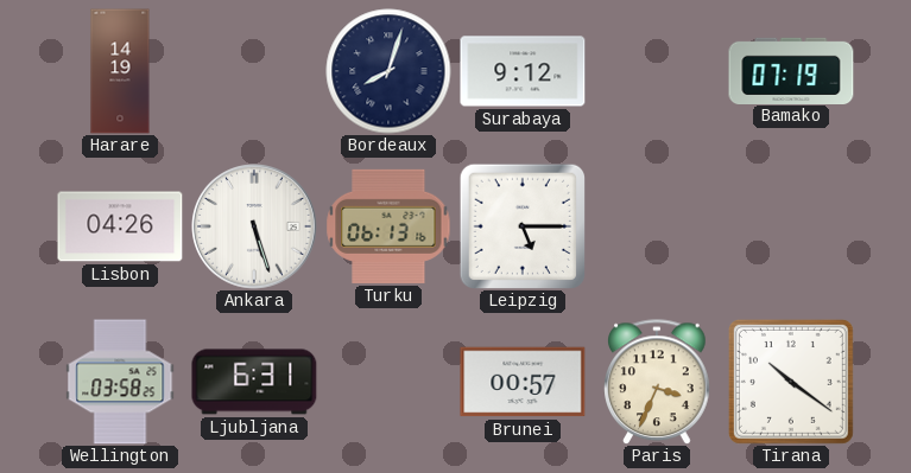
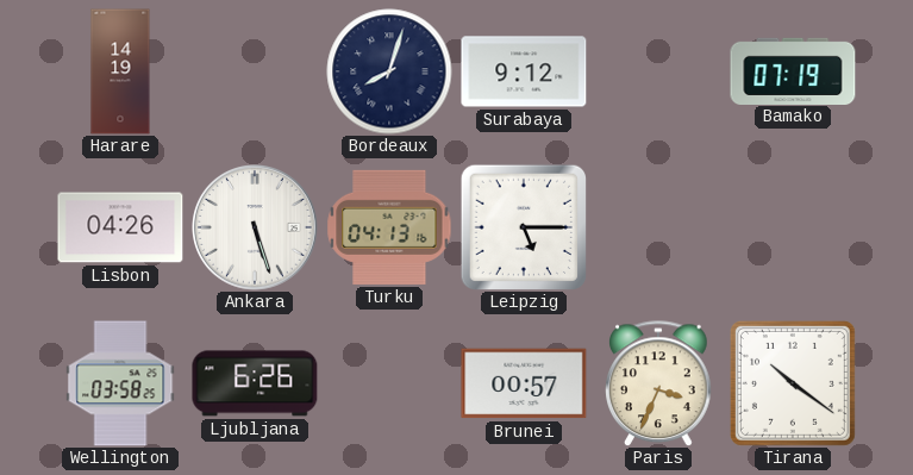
Turku: 06:13 -> 04:13 (389, 227)
Ljubljana: 6:31 -> 6:26 (255, 383)
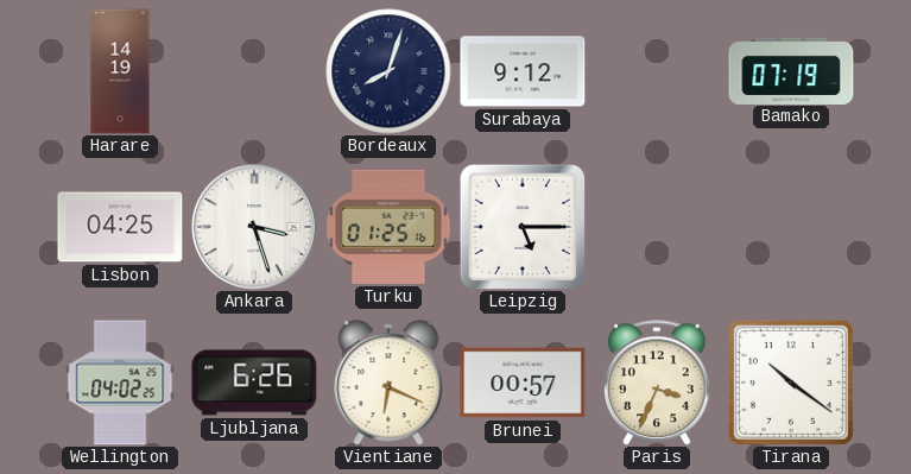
Lisbon: 04:26 -> 04:25 (120, 227)
Ankara: 5:27 -> 3:27 (255, 228)
Turku: 04:13 -> 01:25 (388, 227)
Wellington: 03:58 -> 04:02 (120, 383)
Vientiane: none -> 6:19 (388, 383)
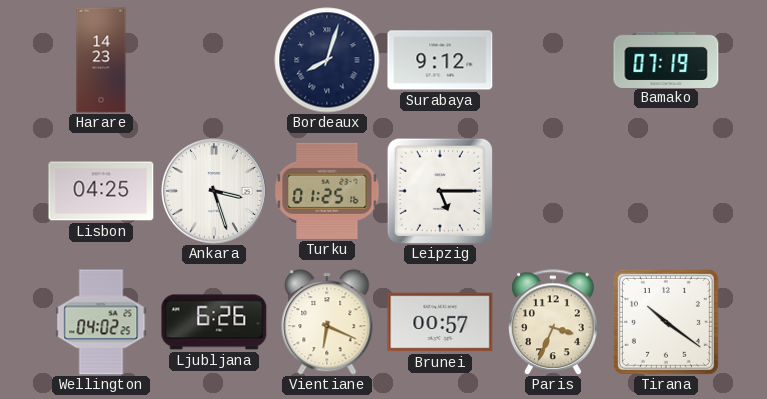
Harare: 14:19 -> 14:23 (101, 60)
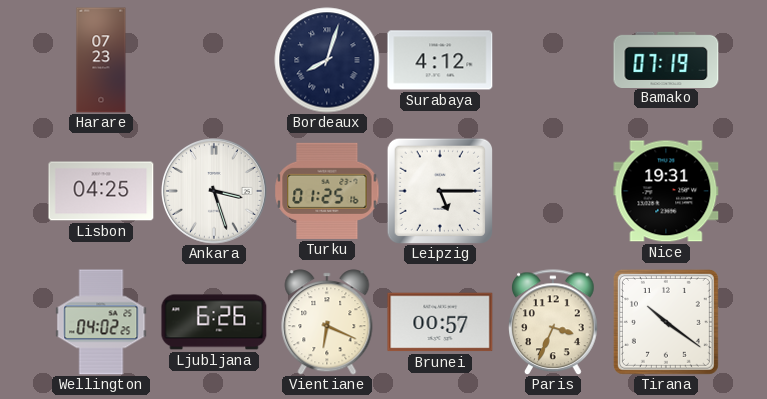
Harare: 14:23 -> 07:23 (101, 60)
Surabaya: 9:12 -> 4:12 (440, 60)
Nice: none -> 19:31 (666, 191)
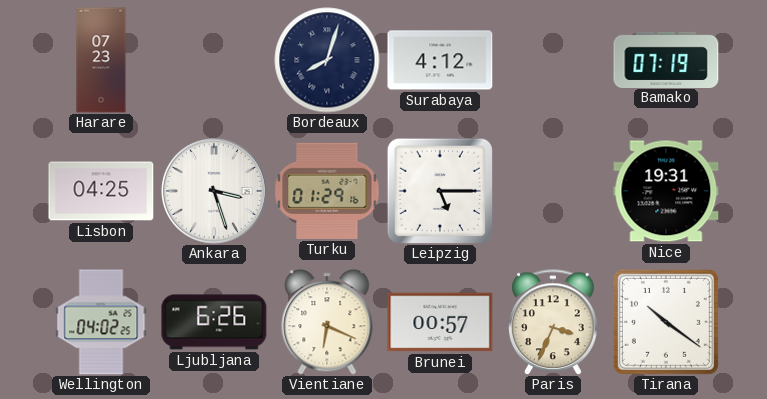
Turku: 01:25 -> 01:29 (327, 191)
